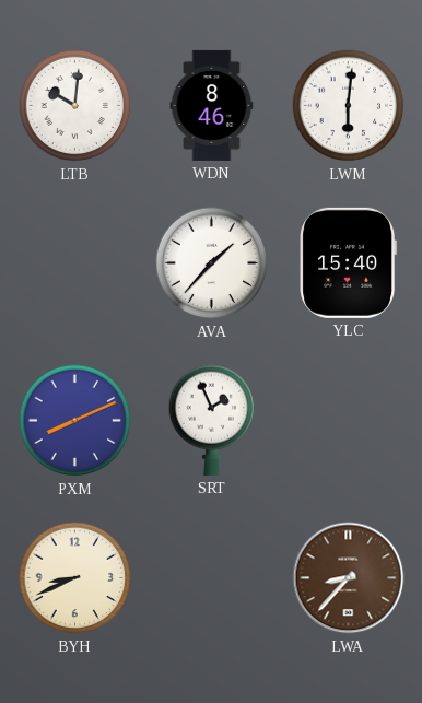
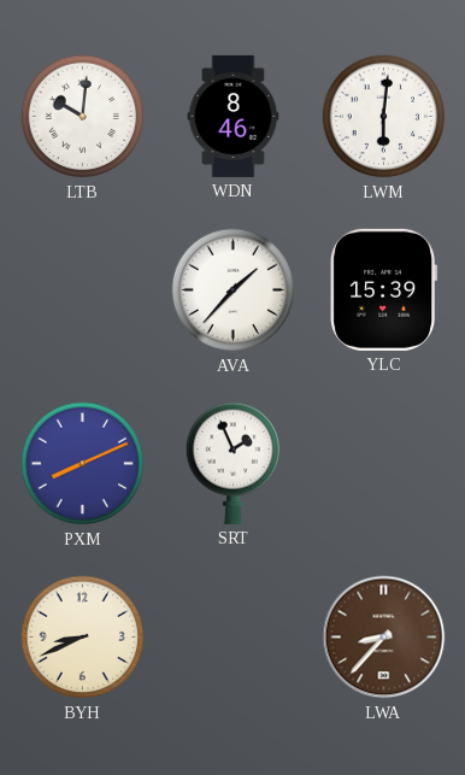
YLC: 15:40 -> 15:39 (384, 289)
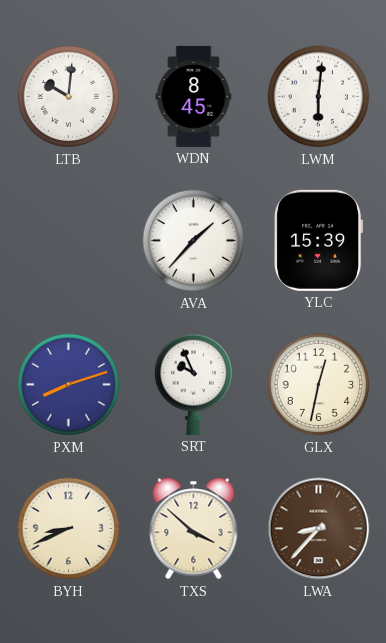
WDN: 8:46 -> 8:45 (194, 96)
PXM: 8:11 -> 8:12 (69, 385)
SRT: 1:56 -> 9:56 (193, 384)
GLX: none -> 12:32 (319, 385)
TXS: none -> 3:52 (194, 529)
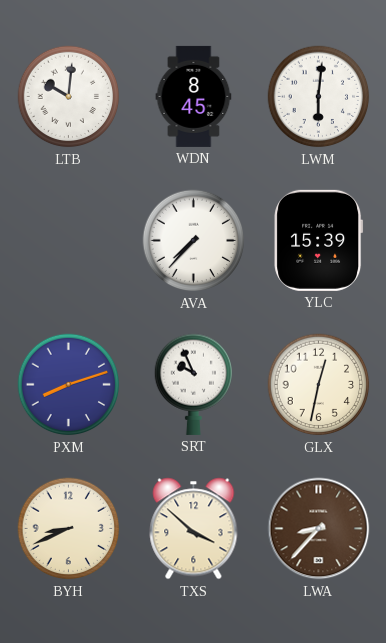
AVA: 1:37 -> 7:37 (194, 241)
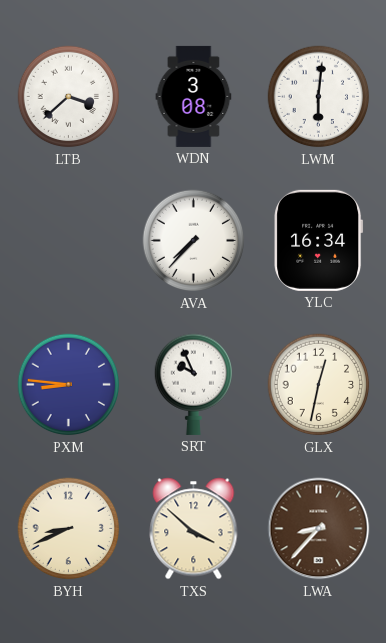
LTB: 10:01 -> 3:38 (69, 97)
WDN: 8:45 -> 3:08 (194, 96)
YLC: 15:39 -> 16:34 (319, 240)
PXM: 8:12 -> 8:46 (69, 385)
